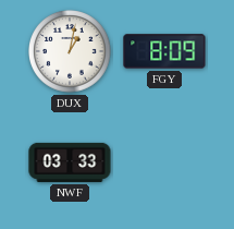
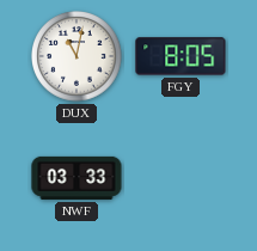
DUX: 1:02 -> 11:02 (77, 56)
FGY: 8:09 -> 8:05 (180, 56)
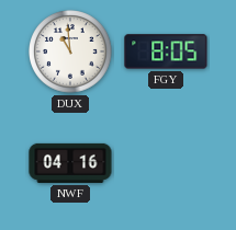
DUX: 11:02 -> 10:59 (70, 51)
NWF: 03:33 -> 04:16 (70, 163)
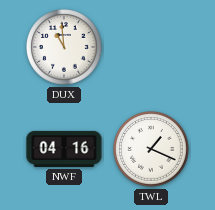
FGY: 8:05 -> none (166, 51)
TWL: none -> 1:19 (151, 149)
